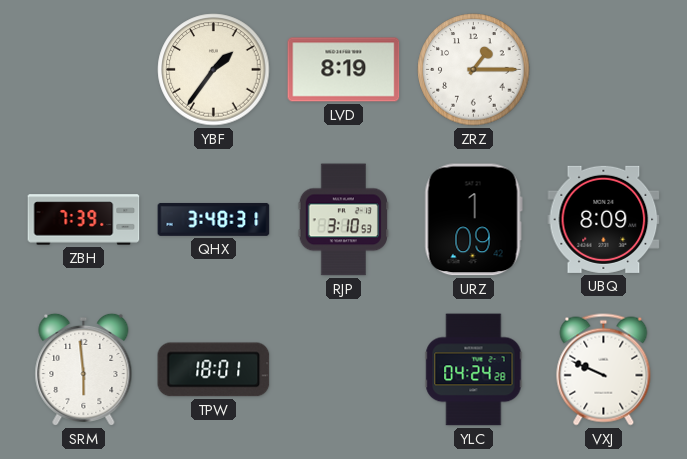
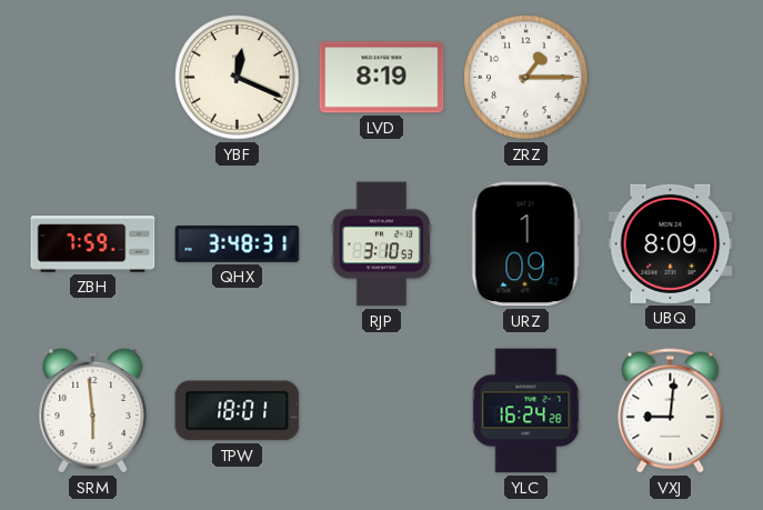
YBF: 1:36 -> 12:19 (238, 78)
ZBH: 7:39 -> 7:59 (93, 244)
YLC: 04:24 -> 16:24 (526, 411)
VXJ: 9:49 -> 9:01 (671, 411)
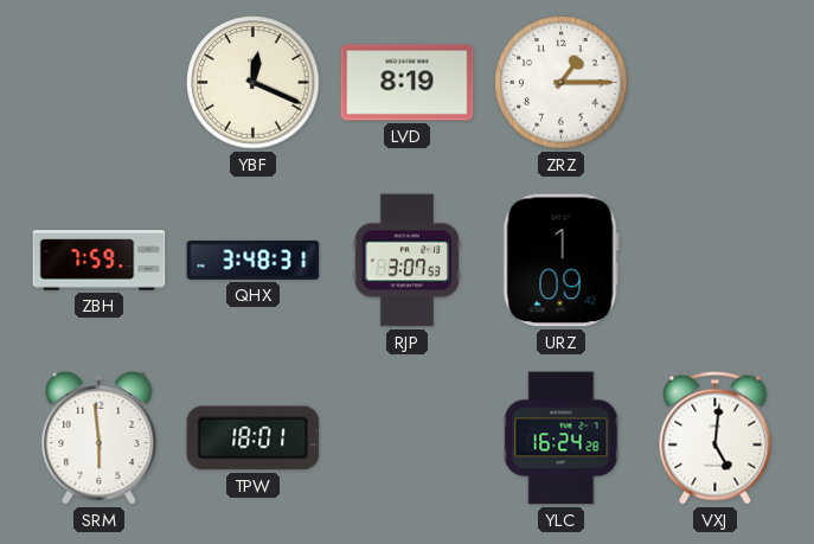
RJP: 3:10 -> 3:07 (406, 261)
UBQ: 8:09 -> none (671, 243)
VXJ: 9:01 -> 5:01 (716, 439)
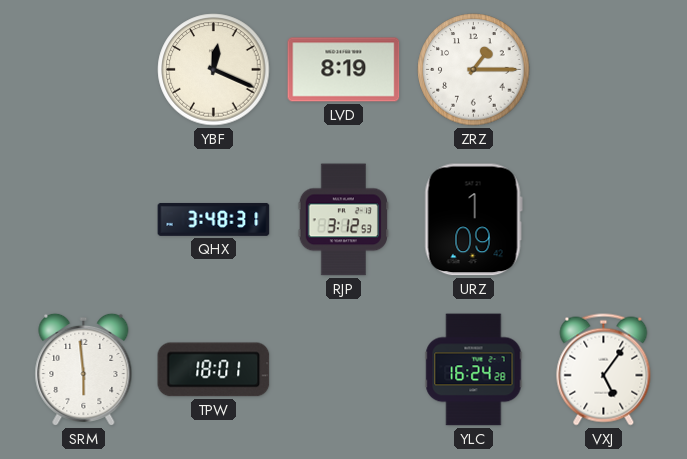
ZBH: 7:59 -> none (100, 261)
RJP: 3:07 -> 3:12 (343, 220)
VXJ: 5:01 -> 5:06 (604, 370)
